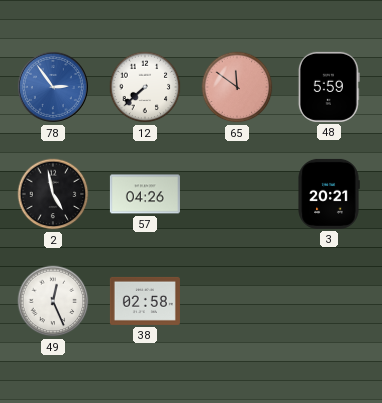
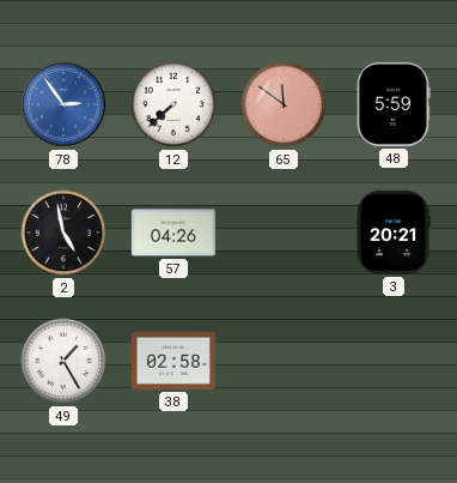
49: 12:26 -> 1:25 (63, 361)
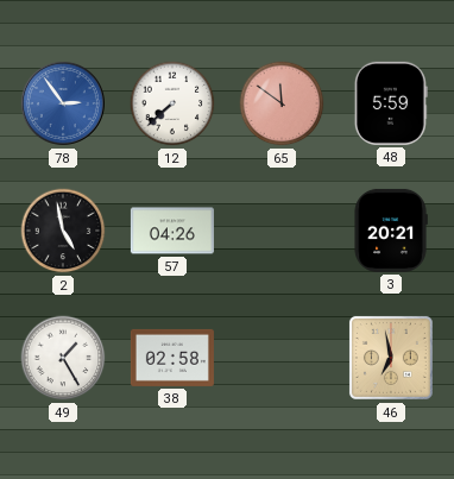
46: none -> 6:58 (391, 358)
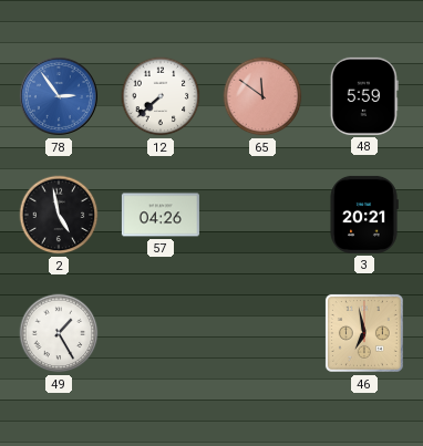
38: 02:58 -> none (172, 358)
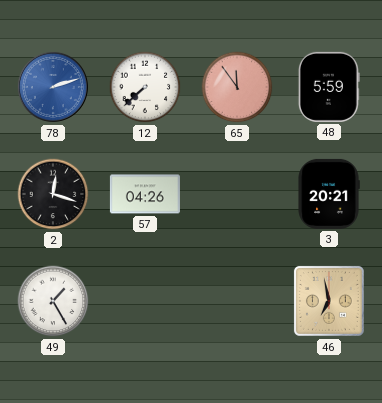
78: 2:54 -> 2:12 (53, 87)
65: 11:51 -> 11:54 (237, 87)
2: 4:58 -> 12:18 (53, 194)
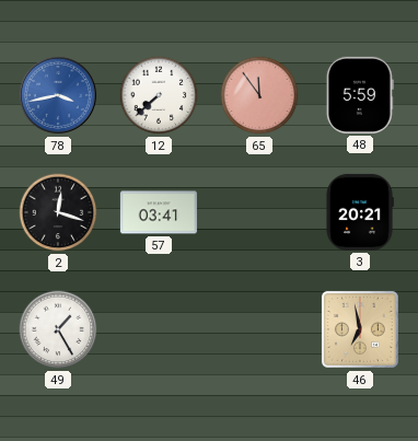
78: 2:12 -> 3:43 (58, 95)
57: 04:26 -> 03:41 (159, 212)
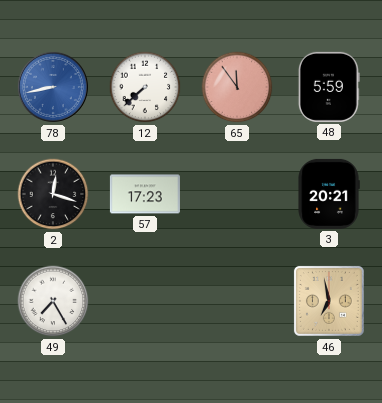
78: 3:43 -> 8:43 (53, 87)
57: 03:41 -> 17:23 (145, 194)
49: 1:25 -> 7:25 (53, 301)
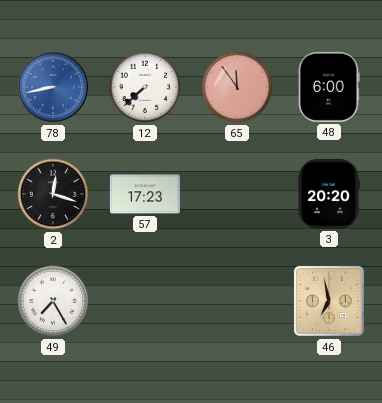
48: 5:59 -> 6:00 (329, 87)
3: 20:21 -> 20:20 (329, 194)
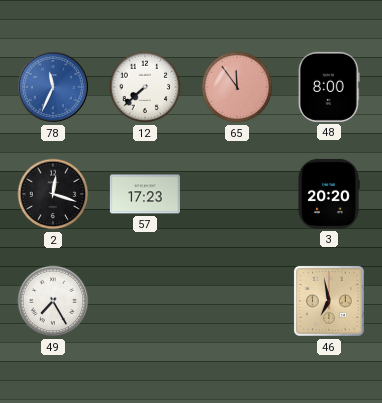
78: 8:43 -> 11:34 (53, 87)
48: 6:00 -> 8:00 (329, 87)
